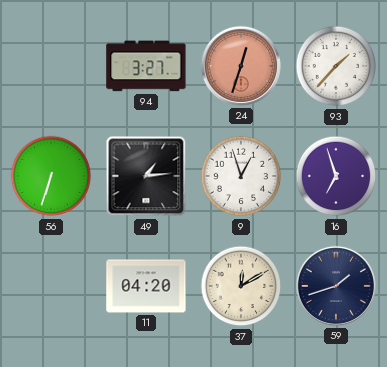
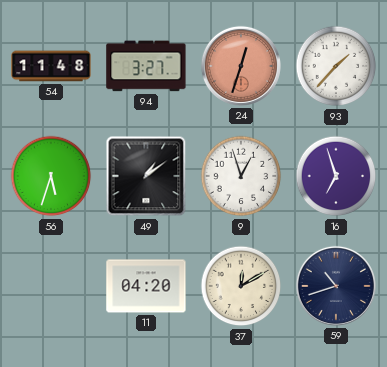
54: none -> 11:48 (51, 66)
56: 6:33 -> 5:33 (51, 176)
49: 1:14 -> 1:09 (146, 176)
59: 1:42 -> 10:42 (336, 286)
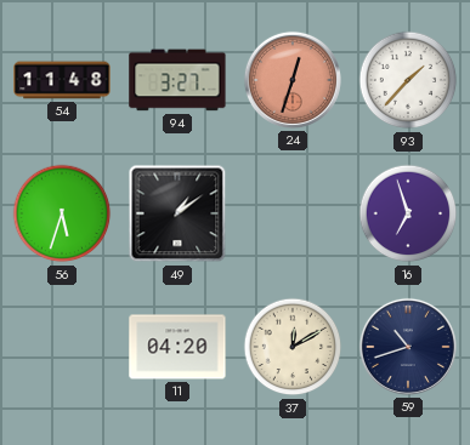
9: 12:57 -> none (241, 176)
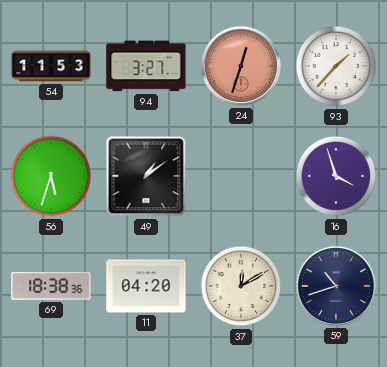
54: 11:48 -> 11:53 (51, 66)
16: 6:57 -> 3:57 (336, 176)
69: none -> 18:38 (51, 286)
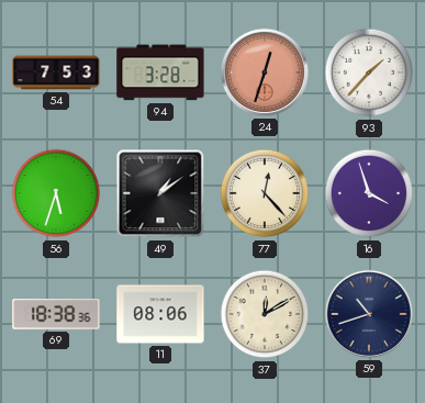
54: 11:53 -> 7:53 (56, 72)
94: 3:27 -> 3:28 (160, 72)
77: none -> 12:23 (265, 193)
11: 04:20 -> 08:06 (160, 314)
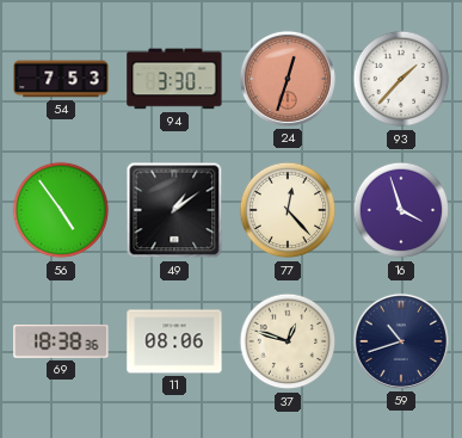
94: 3:28 -> 3:30 (174, 79)
56: 5:33 -> 4:54 (61, 210)
37: 12:10 -> 12:48 (288, 341)
